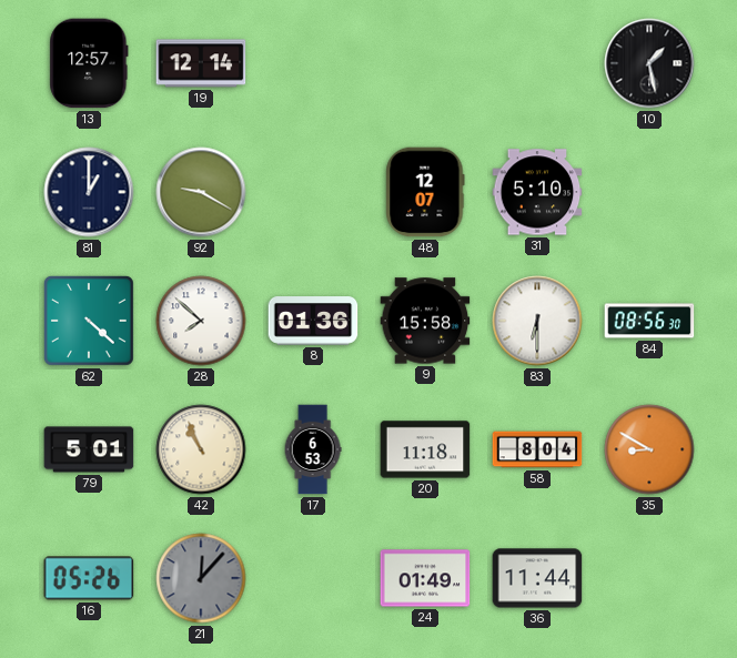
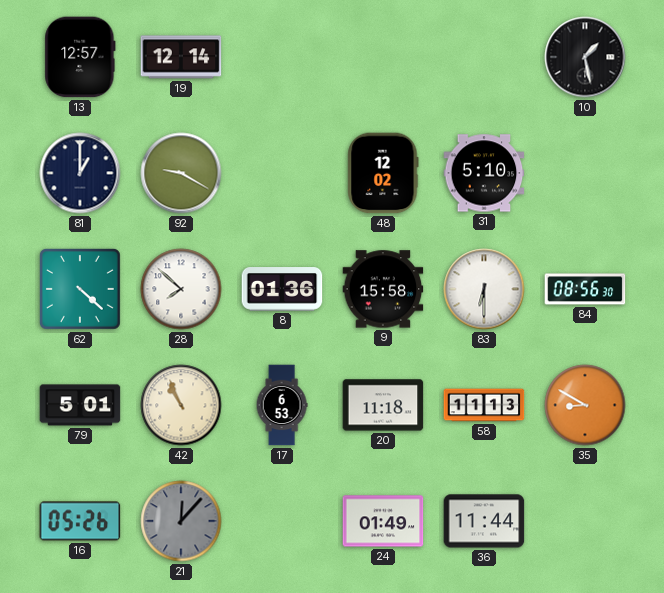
48: 12:07 -> 12:02 (383, 173)
58: 8:04 -> 11:13 (484, 405)
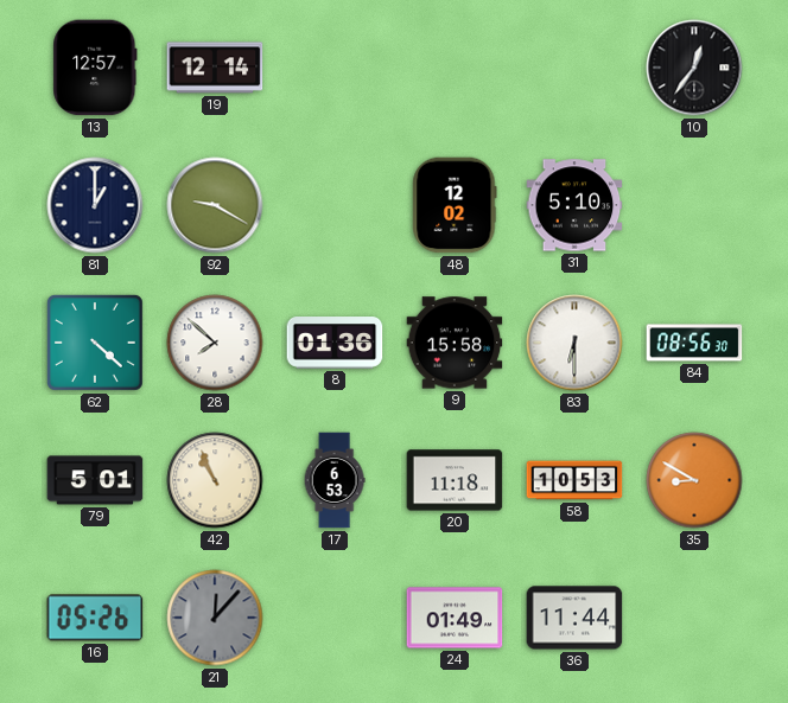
10: 1:28 -> 12:36 (694, 68)
58: 11:13 -> 10:53 (574, 480)
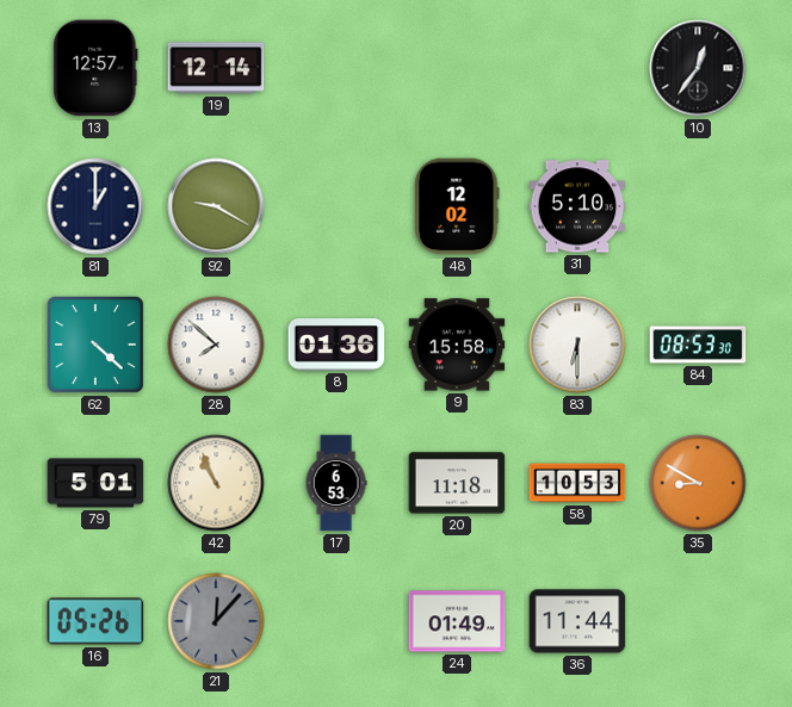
84: 08:56 -> 08:53 (698, 345)
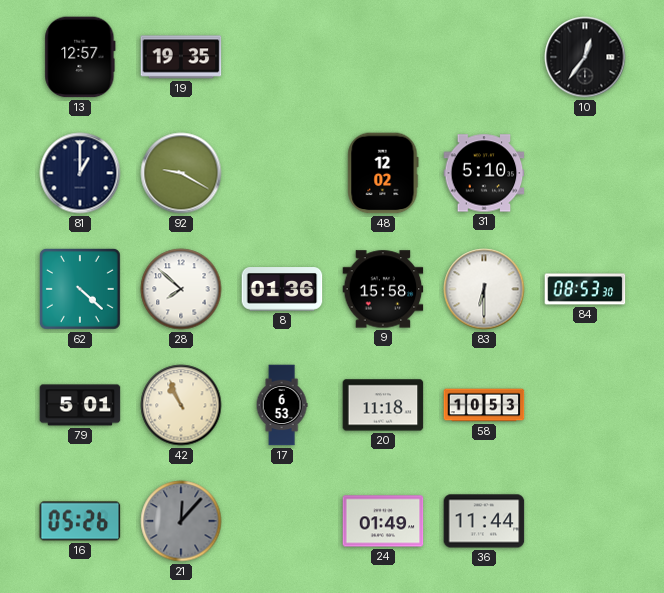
19: 12:14 -> 19:35 (181, 57)
35: 8:50 -> none (698, 483)
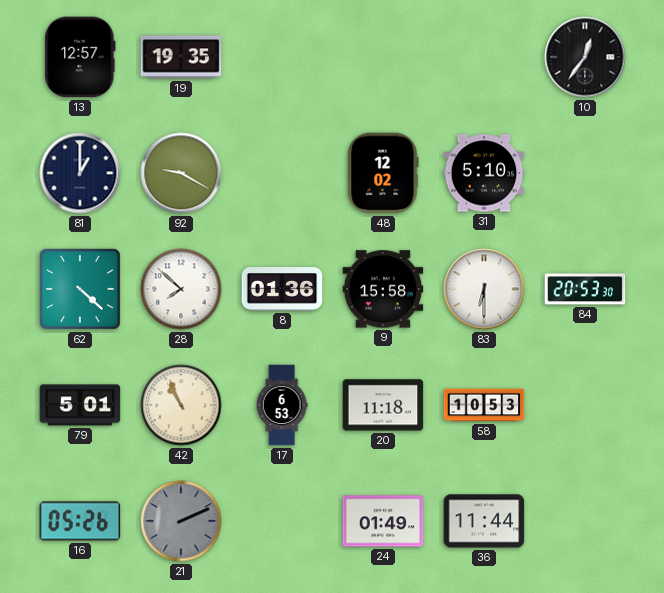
84: 08:53 -> 20:53 (585, 289)
21: 12:07 -> 2:11 (181, 521)
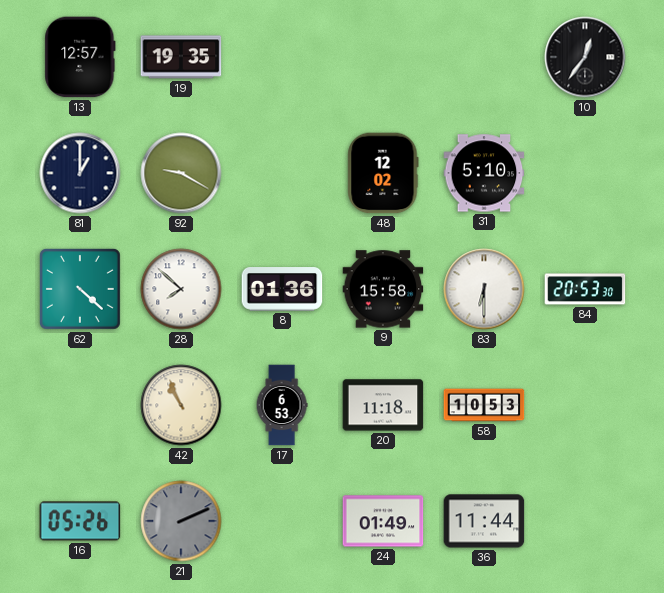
79: 5:01 -> none (80, 405)
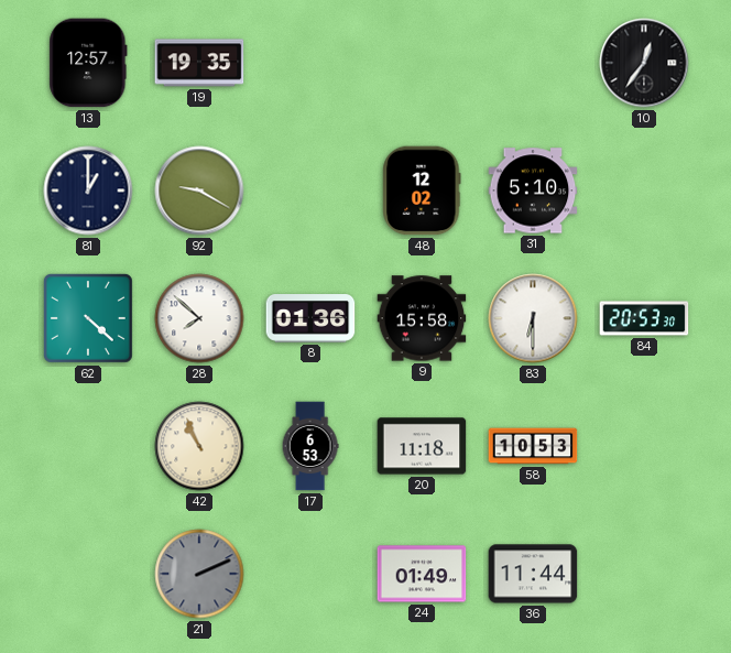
16: 05:26 -> none (80, 521)
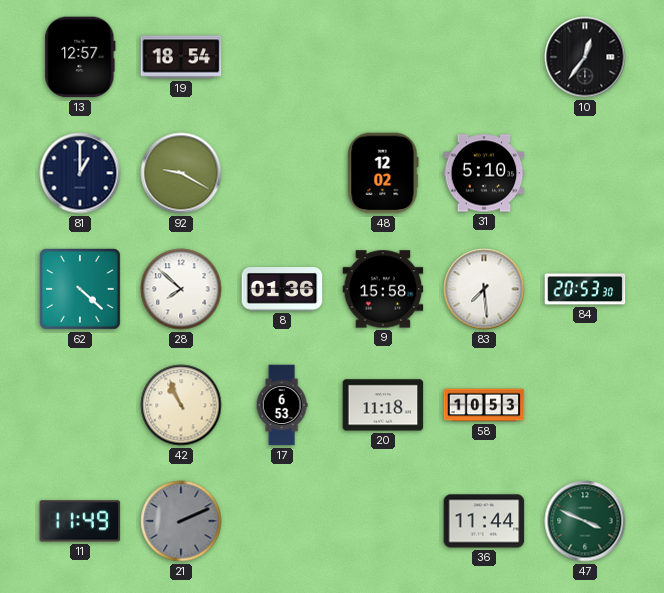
19: 19:35 -> 18:54 (181, 57)
83: 6:30 -> 7:29 (484, 289)
11: none -> 11:49 (80, 521)
24: 01:49 -> none (422, 574)
47: none -> 3:49 (585, 521)
